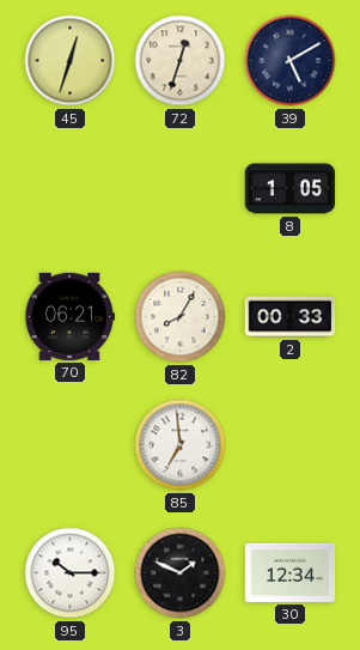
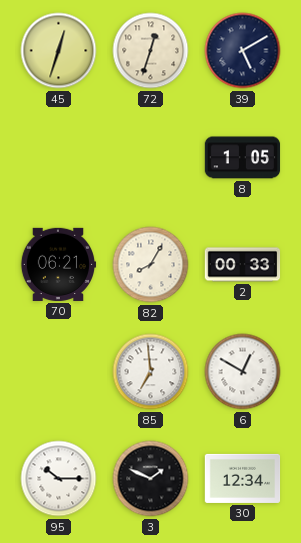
6: none -> 12:50 (243, 372)
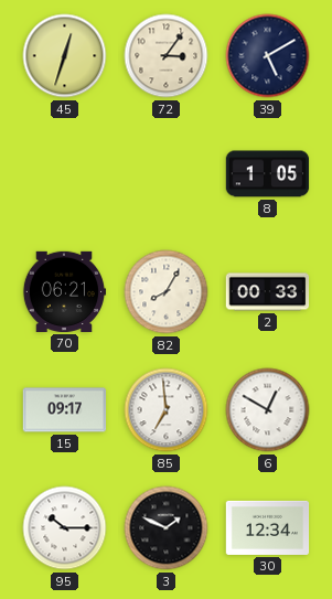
72: 12:33 -> 3:06 (167, 56)
15: none -> 09:17 (65, 410)
